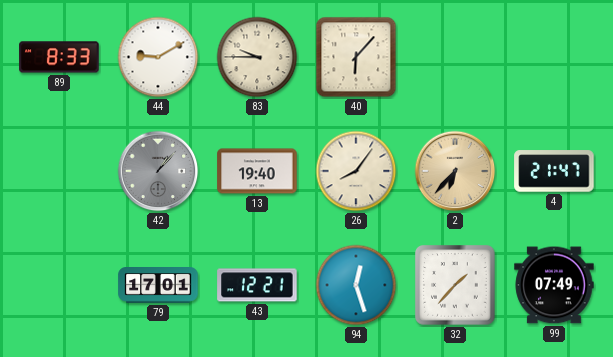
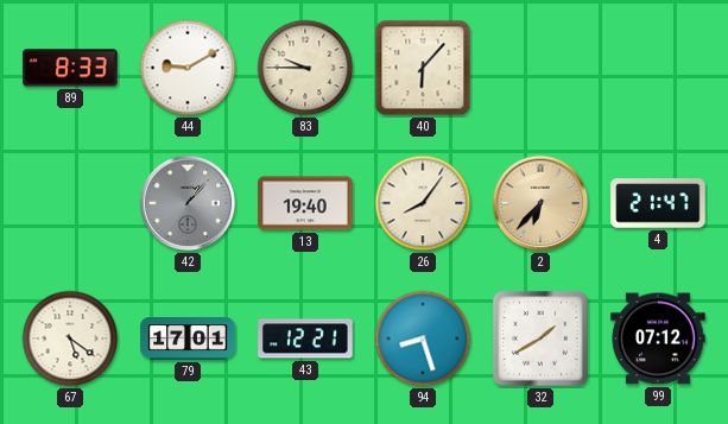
67: none -> 5:21 (70, 338)
94: 12:27 -> 8:27 (423, 338)
32: 1:37 -> 1:40 (540, 338)
99: 07:49 -> 07:12 (658, 338)
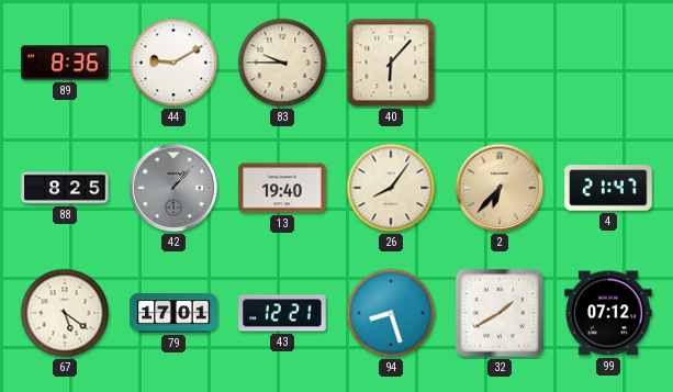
89: 8:33 -> 8:36 (65, 63)
88: none -> 8:25 (65, 188)
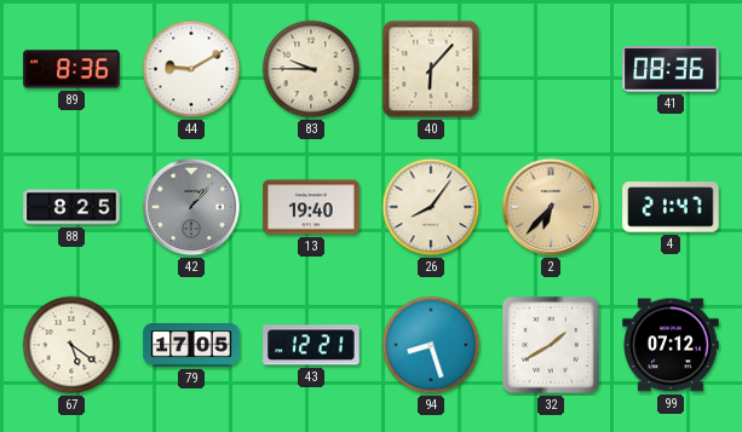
41: none -> 08:36 (671, 70)
79: 17:01 -> 17:05 (191, 346)
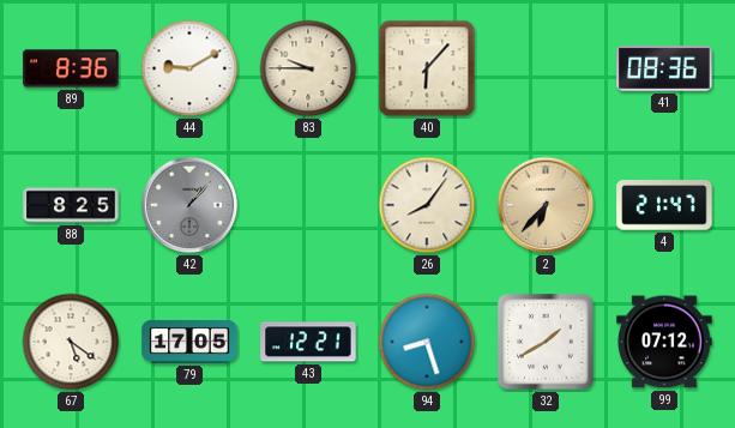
13: 19:40 -> none (311, 207)
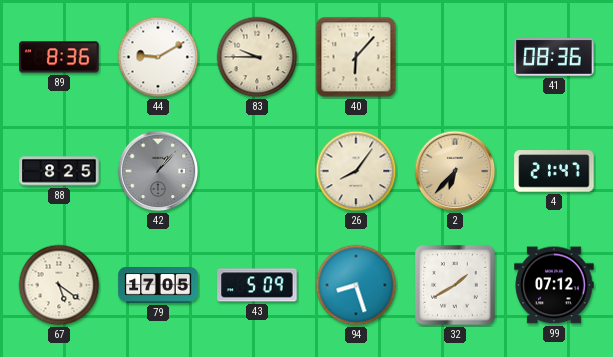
43: 12:21 -> 5:09 (257, 285)
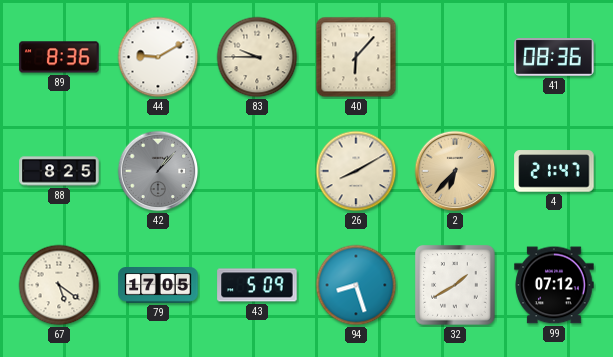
26: 8:06 -> 8:10 (356, 171)
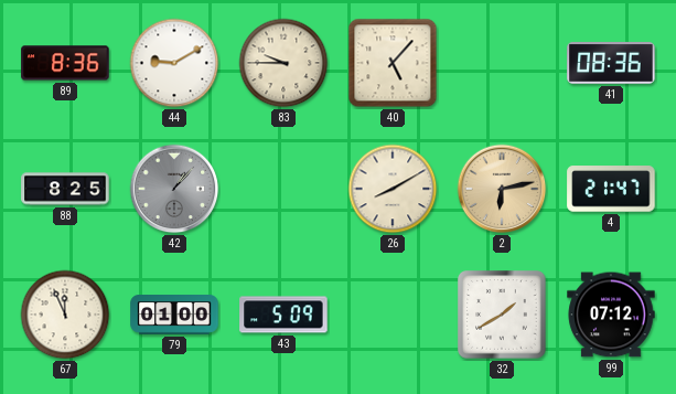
40: 6:07 -> 5:07 (393, 63)
2: 6:37 -> 6:13 (502, 189)
67: 5:21 -> 11:56 (65, 315)
79: 17:05 -> 01:00 (174, 316)
94: 8:27 -> none (356, 285)
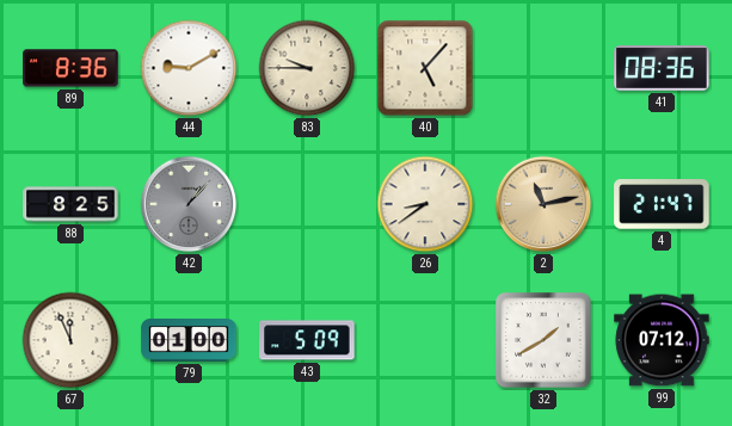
26: 8:10 -> 8:39 (425, 204)
2: 6:13 -> 11:13 (543, 204)
